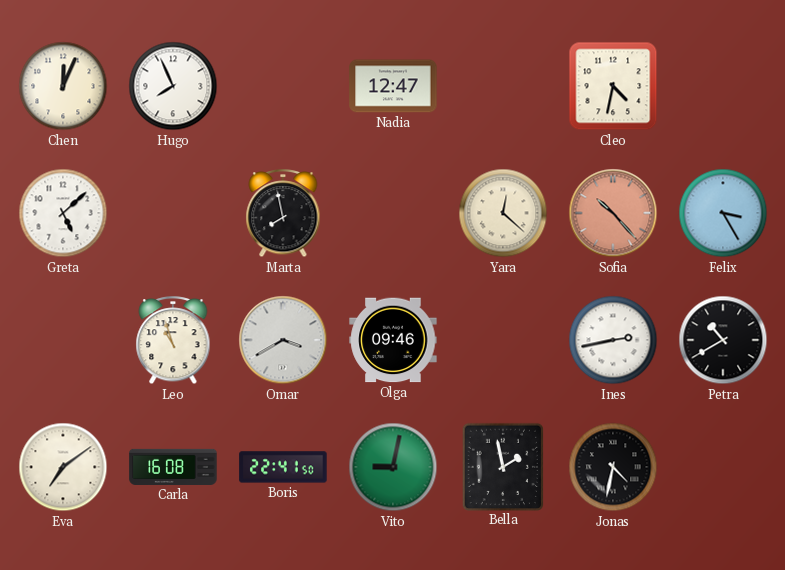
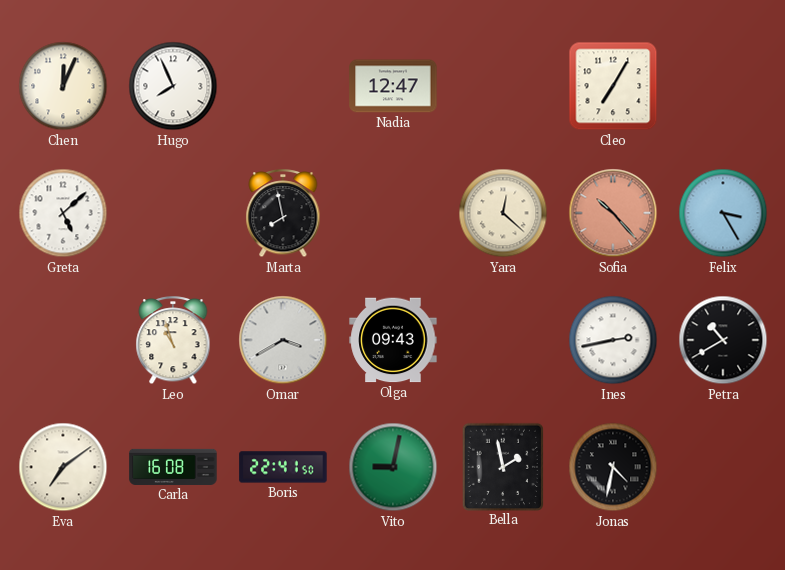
Cleo: 4:32 -> 7:05 (613, 86)
Olga: 09:46 -> 09:43 (393, 340)
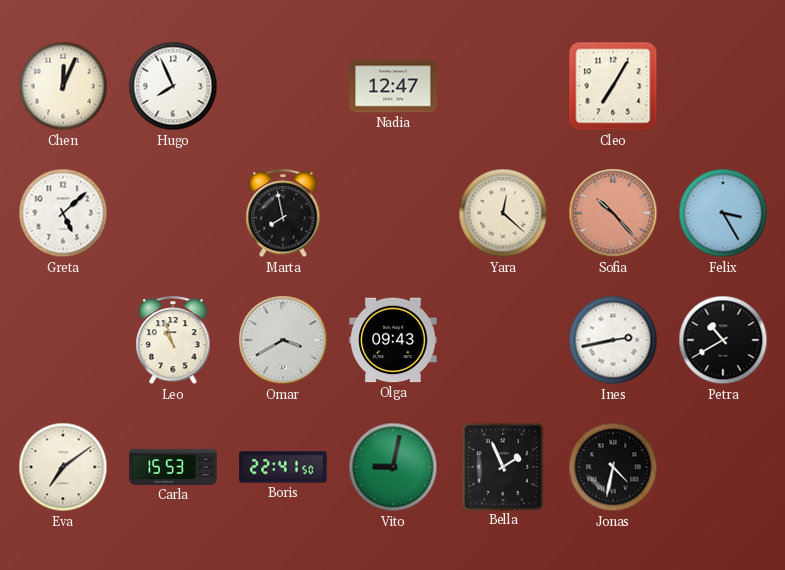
Carla: 16:08 -> 15:53 (173, 467)
Bella: 1:58 -> 1:56 (502, 466)
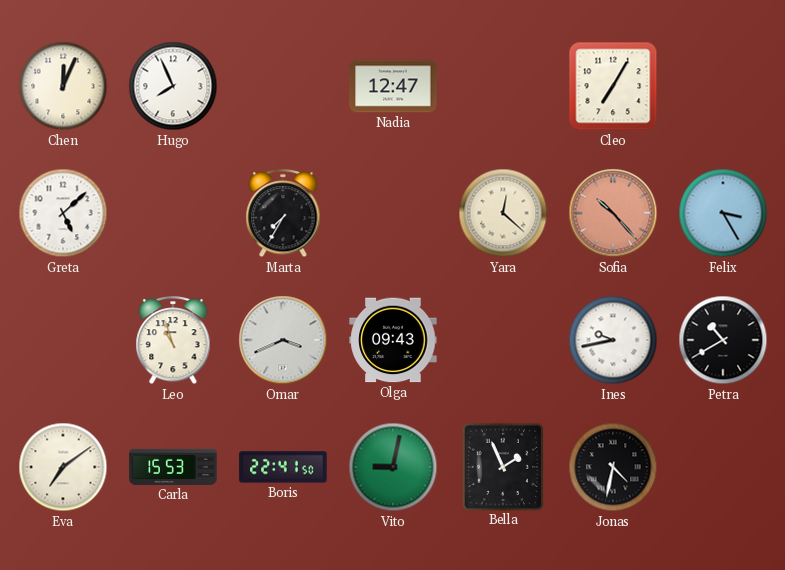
Marta: 7:58 -> 7:35 (283, 214)
Omar: 3:40 -> 3:41 (283, 340)
Ines: 2:43 -> 9:43 (613, 340)
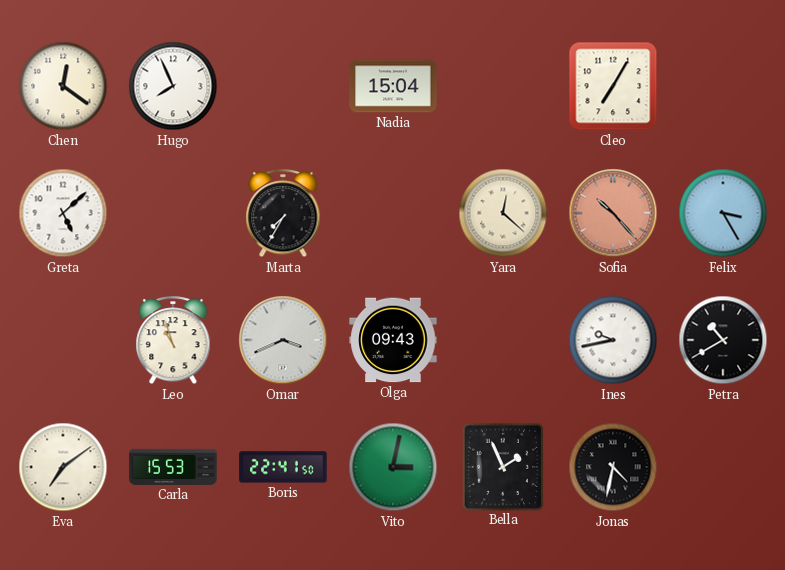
Chen: 12:04 -> 12:21 (63, 86)
Nadia: 12:47 -> 15:04 (393, 86)
Vito: 9:02 -> 3:02 (393, 467)
